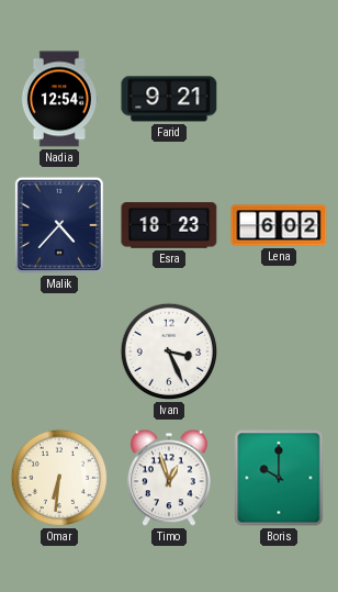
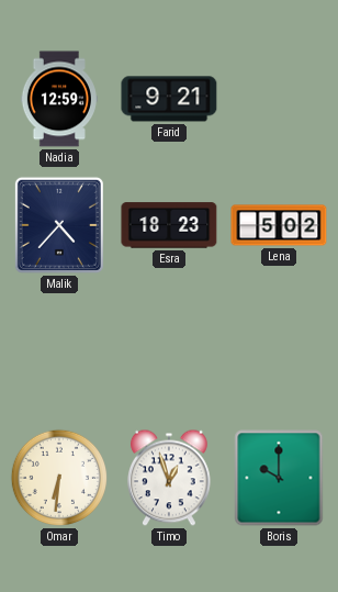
Nadia: 12:54 -> 12:59 (58, 99)
Lena: 6:02 -> 5:02 (279, 225)
Ivan: 3:26 -> none (169, 351)
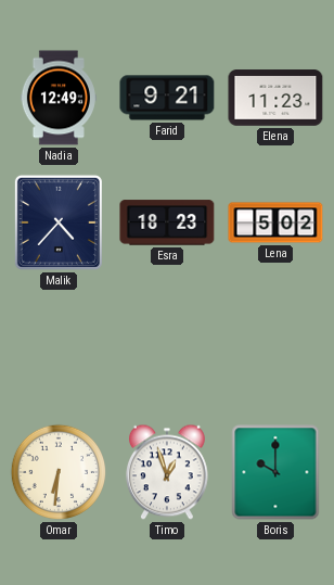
Nadia: 12:59 -> 12:49 (57, 98)
Elena: none -> 11:23 (275, 98)
